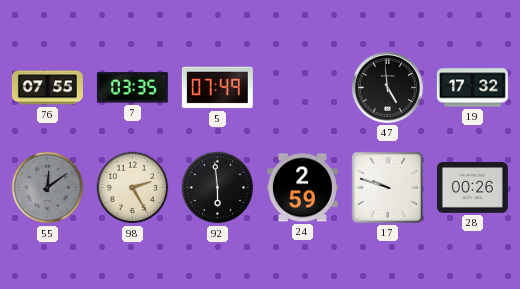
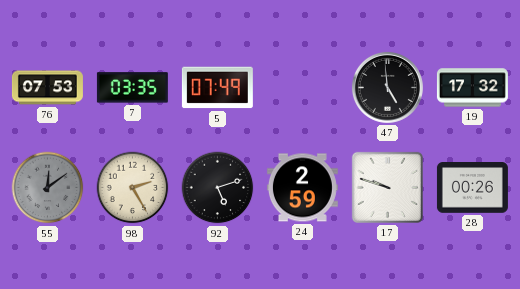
76: 07:55 -> 07:53 (47, 88)
92: 5:59 -> 5:12 (218, 188)
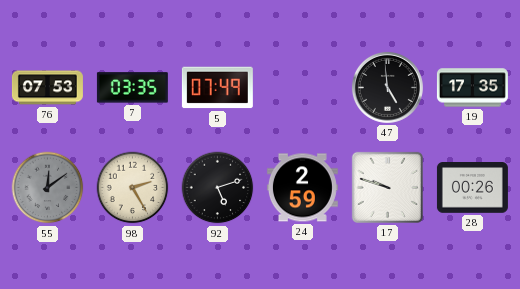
19: 17:32 -> 17:35 (472, 88)
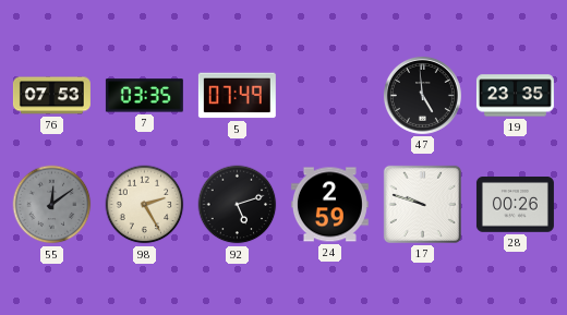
19: 17:35 -> 23:35 (515, 96)
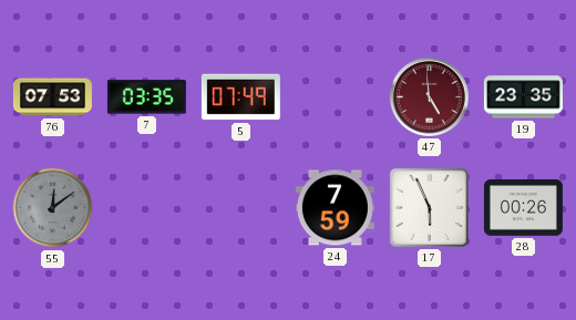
47 dial: black -> burgundy (429, 96)
98: 2:25 -> none (145, 205)
92: 5:12 -> none (238, 205)
24: 2:59 -> 7:59 (335, 208)
17: 9:48 -> 5:56 (429, 207)
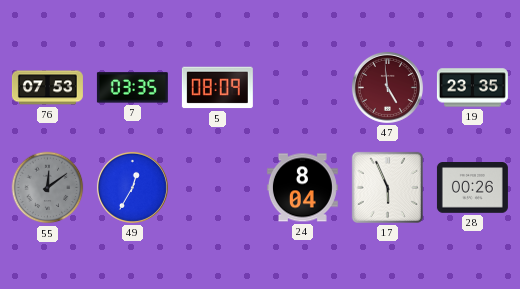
5: 07:49 -> 08:09 (217, 88)
49: none -> 12:35 (132, 187)
24: 7:59 -> 8:04 (302, 188)
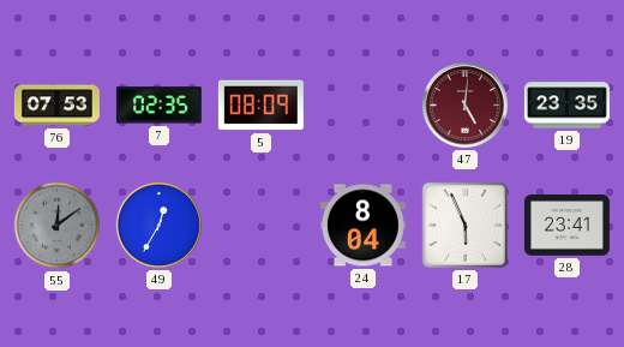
7: 03:35 -> 02:35 (158, 106)
47: 4:59 -> 5:01 (464, 104)
28: 00:26 -> 23:41 (566, 226)
